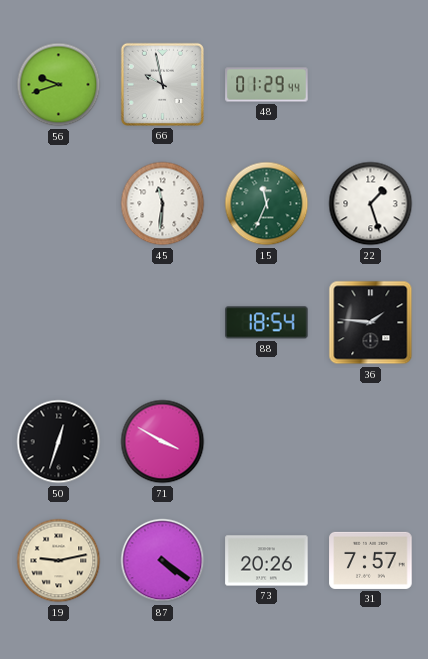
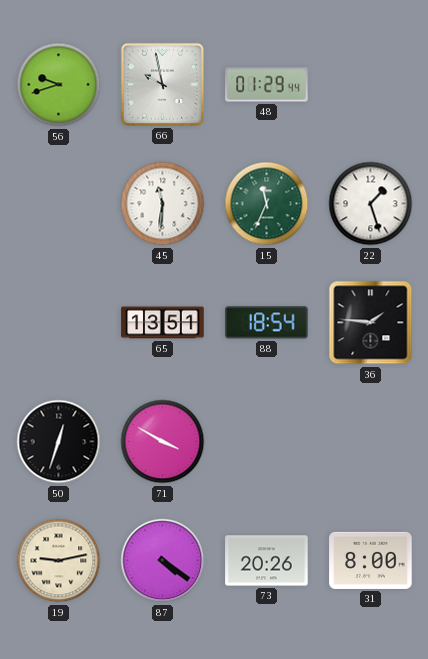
65: none -> 13:51 (163, 323)
31: 7:57 -> 8:00 (371, 560)
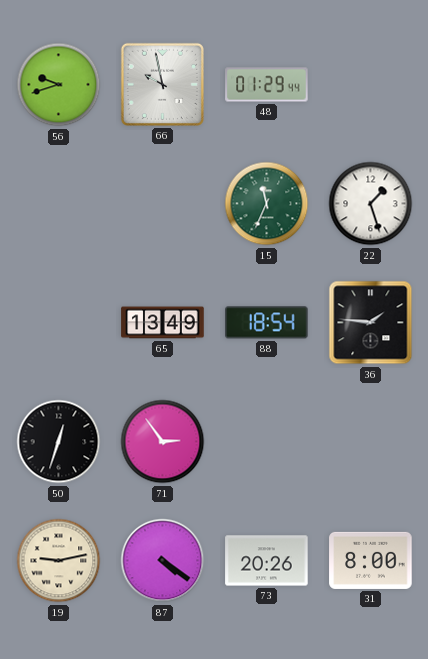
45: 11:31 -> none (163, 204)
65: 13:51 -> 13:49 (163, 323)
71: 3:50 -> 2:54 (163, 442)
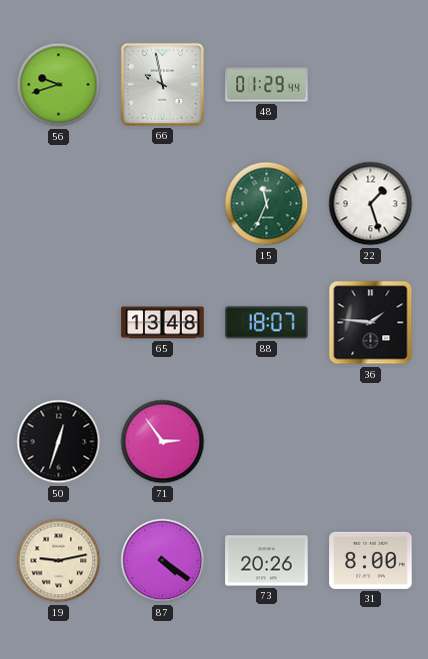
65: 13:49 -> 13:48 (163, 323)
88: 18:54 -> 18:07 (267, 323)
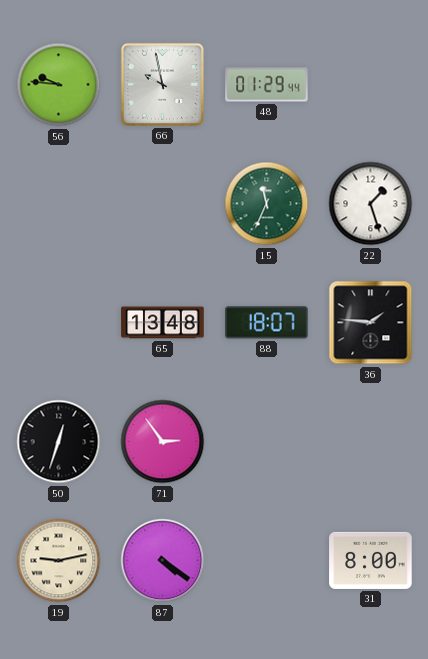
56: 9:42 -> 9:46 (59, 85)
73: 20:26 -> none (267, 561)
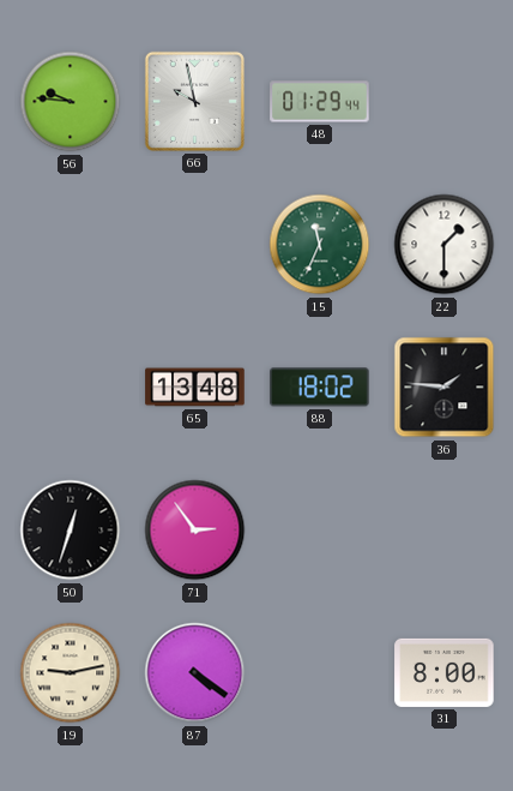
22: 1:27 -> 1:30 (445, 245)
88: 18:07 -> 18:02 (320, 388)
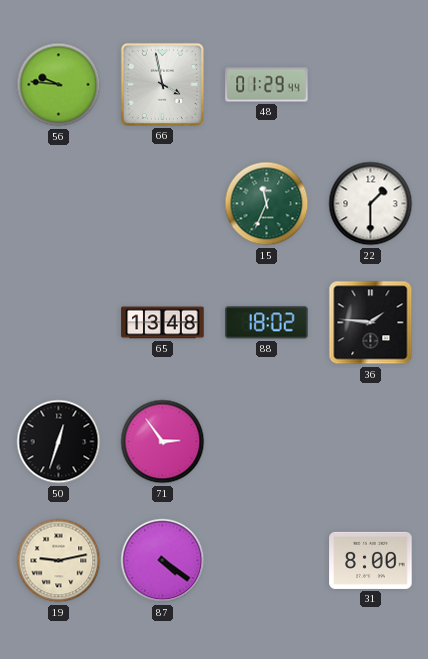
66: 9:58 -> 3:58 (162, 84)
